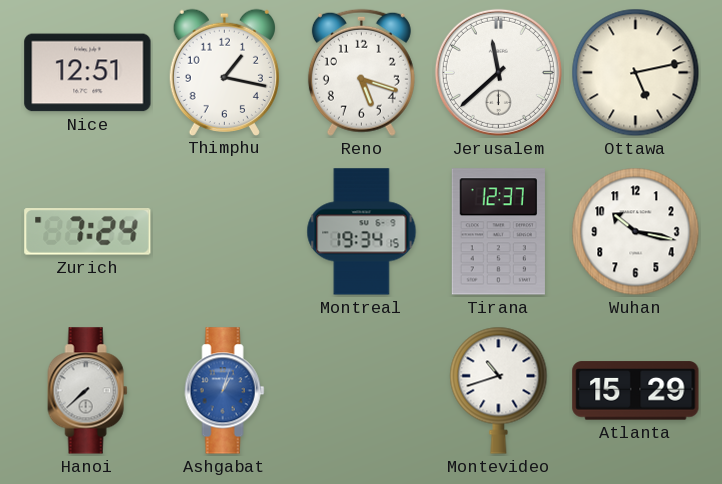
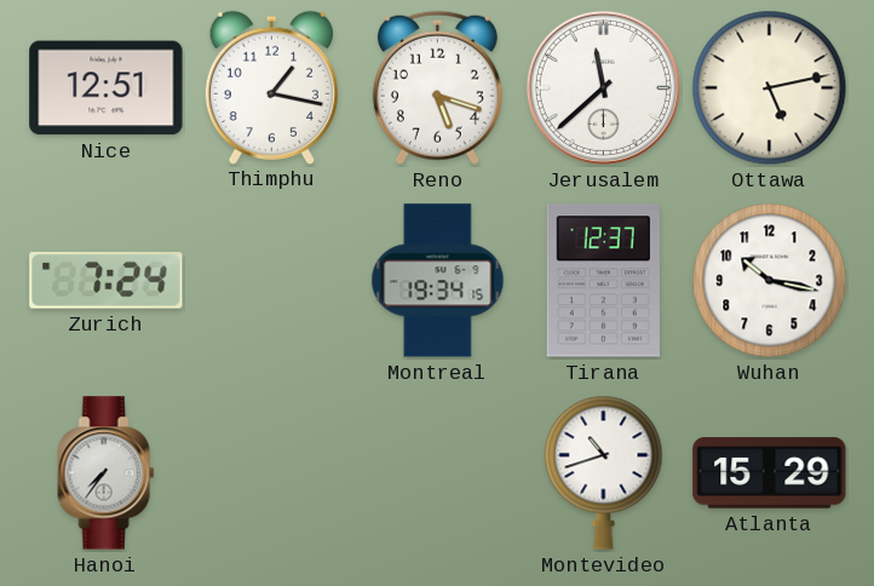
Hanoi: 7:38 -> 7:36 (107, 473)
Ashgabat: 1:03 -> none (225, 391)
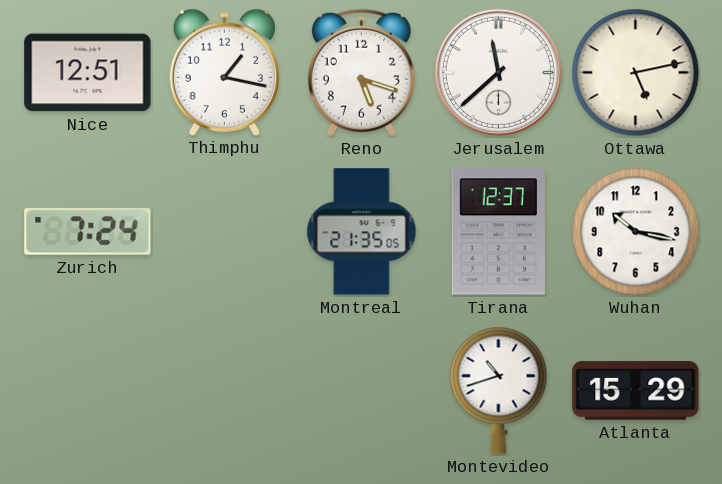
Montreal: 19:34 -> 21:35 (362, 232)
Hanoi: 7:36 -> none (107, 473)
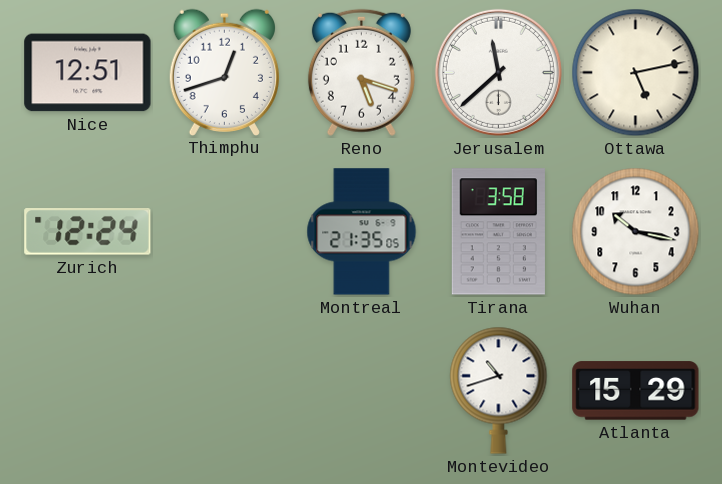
Thimphu: 1:17 -> 12:42 (224, 72)
Zurich: 7:24 -> 12:24 (88, 232)
Tirana: 12:37 -> 3:58 (498, 232)
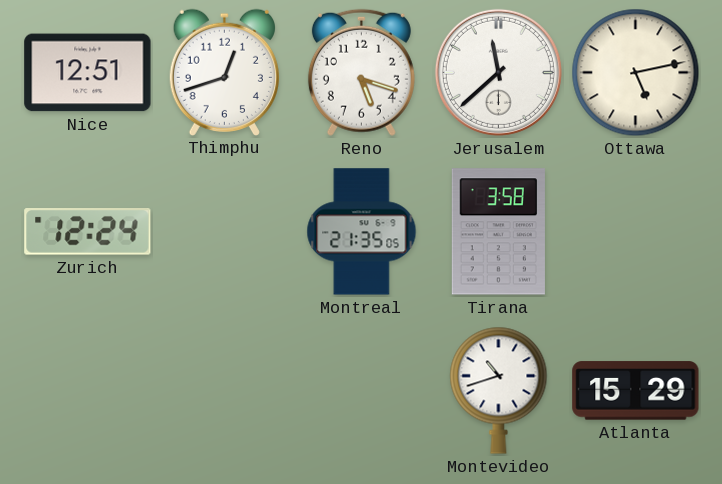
Wuhan: 10:17 -> none (636, 232)
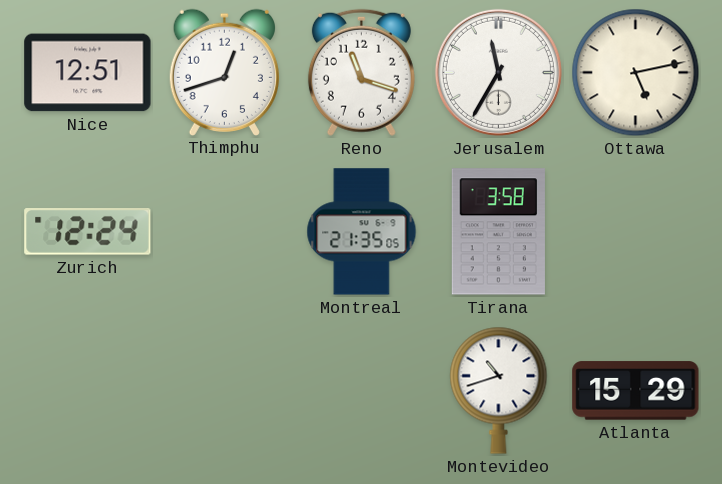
Reno: 5:18 -> 11:18 (361, 72)
Jerusalem: 11:38 -> 11:35 (498, 72)
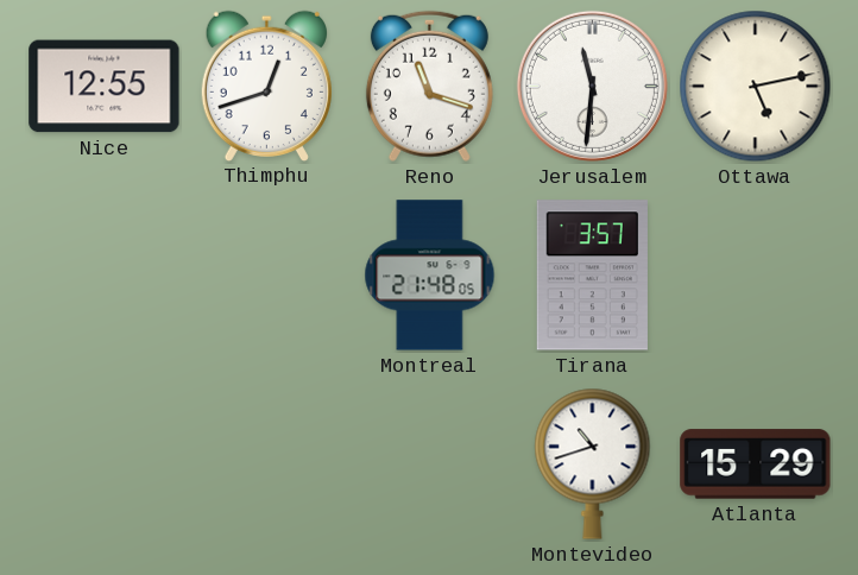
Nice: 12:51 -> 12:55 (105, 87)
Jerusalem: 11:35 -> 11:31 (592, 86)
Zurich: 12:24 -> none (88, 232)
Montreal: 21:35 -> 21:48 (430, 276)
Tirana: 3:58 -> 3:57 (592, 276)
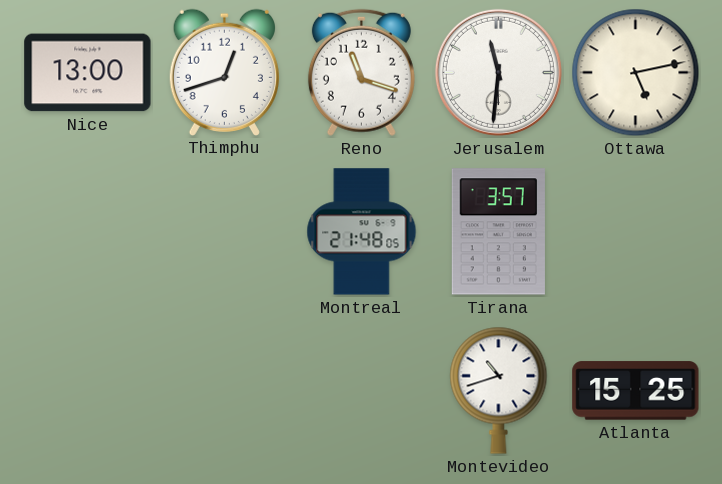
Nice: 12:55 -> 13:00 (88, 73)
Atlanta: 15:29 -> 15:25 (636, 391)
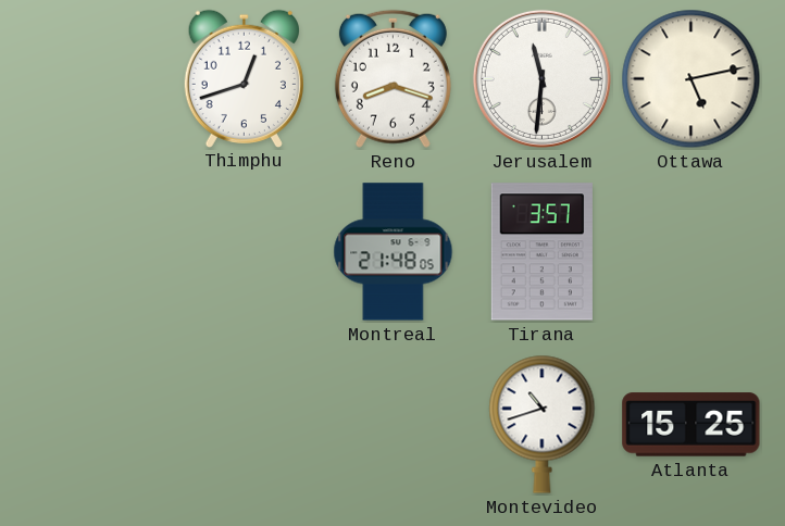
Nice: 13:00 -> none (88, 73)
Reno: 11:18 -> 8:18 (392, 78)
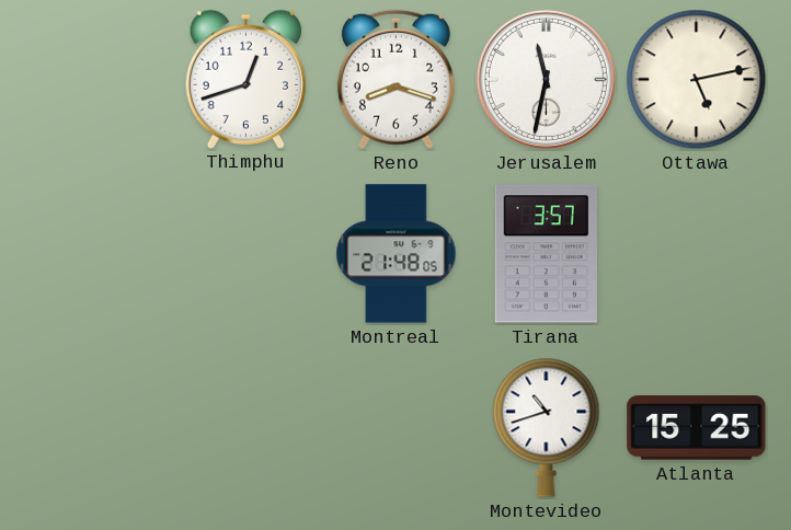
Jerusalem: 11:31 -> 11:32 (546, 79)
